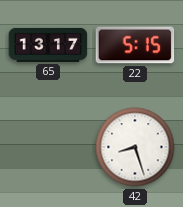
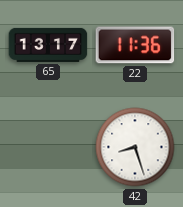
22: 5:15 -> 11:36 (135, 45)
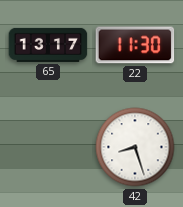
22: 11:36 -> 11:30 (135, 45)
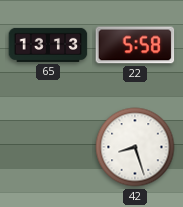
65: 13:17 -> 13:13 (48, 45)
22: 11:30 -> 5:58 (135, 45)
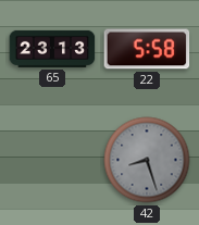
65: 13:13 -> 23:13 (52, 49)
42 dial: white -> grey (147, 160)
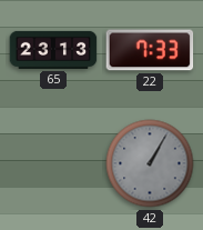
22: 5:58 -> 7:33 (150, 50)
42: 8:27 -> 1:05 (150, 163)
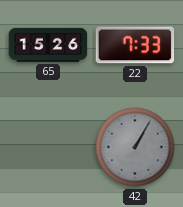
65: 23:13 -> 15:26 (48, 45)
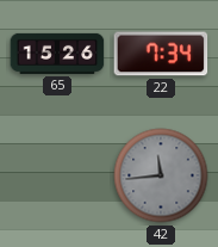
22: 7:33 -> 7:34 (161, 54)
42: 1:05 -> 11:44 (161, 175)
